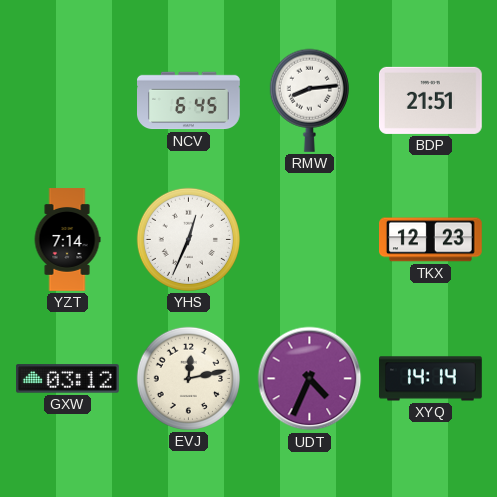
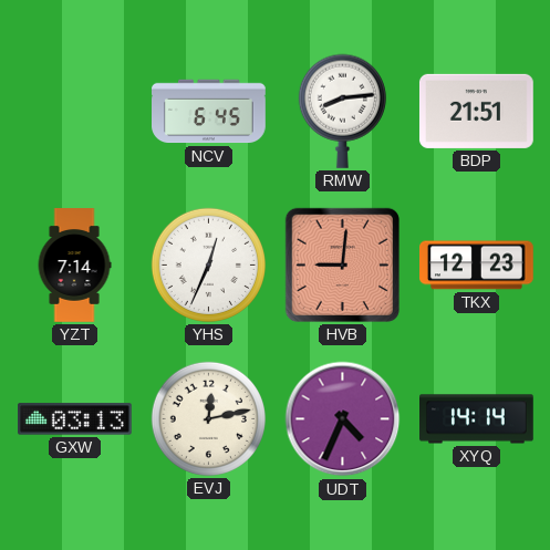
HVB: none -> 9:01 (342, 264)
GXW: 03:12 -> 03:13 (75, 419)
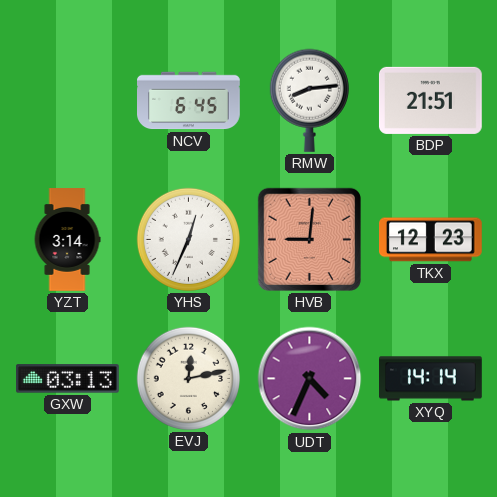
YZT: 7:14 -> 3:14 (67, 240)
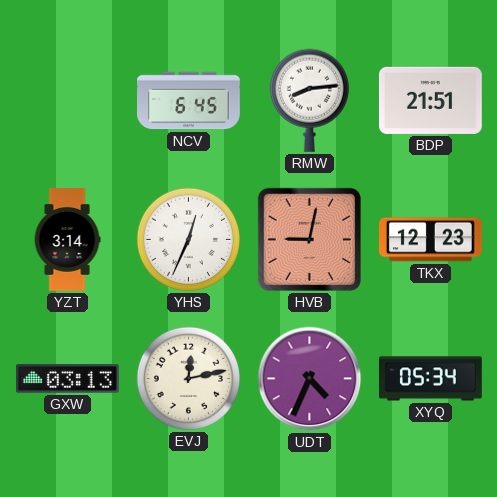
HVB: 9:01 -> 9:02 (309, 239)
XYQ: 14:14 -> 05:34 (431, 379)
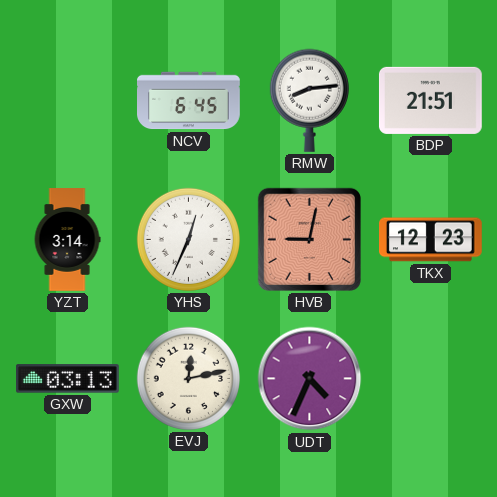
XYQ: 05:34 -> none (431, 379)
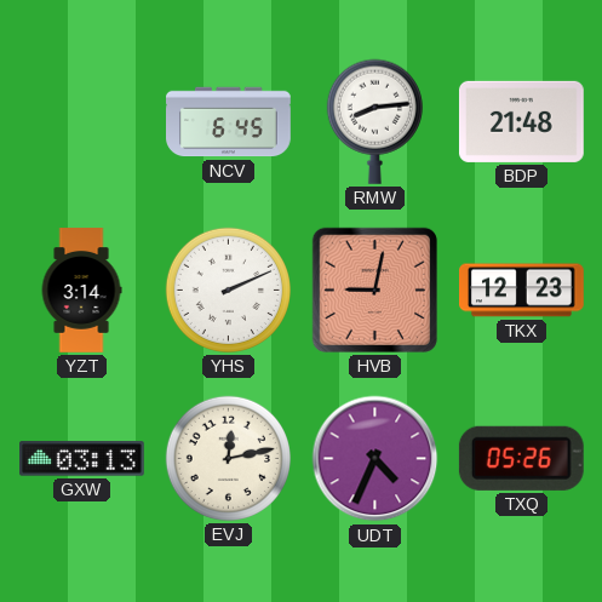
BDP: 21:51 -> 21:48 (522, 121)
YHS: 12:34 -> 2:11 (228, 289)
TXQ: none -> 05:26 (521, 458)
